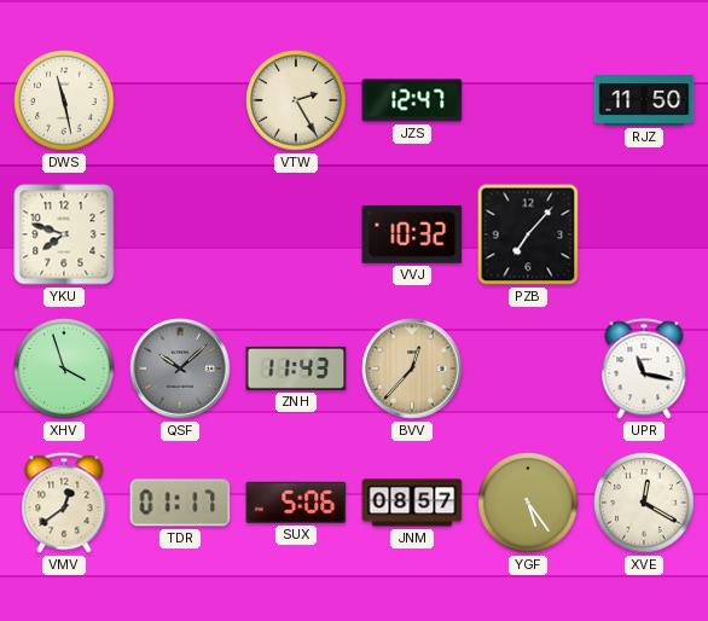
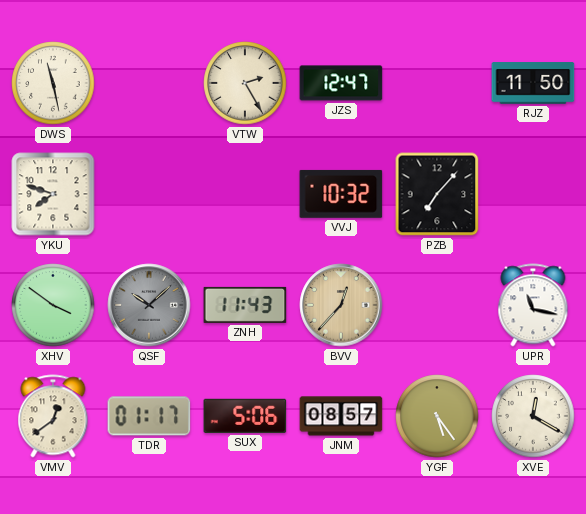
XHV: 3:57 -> 3:51 (53, 305)
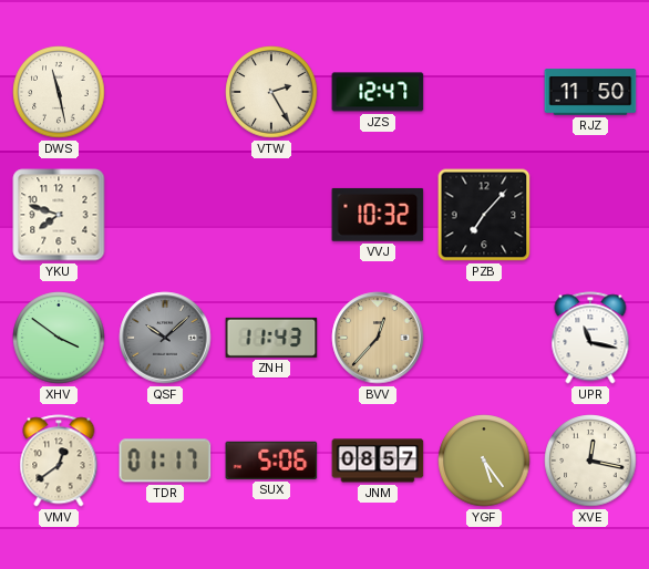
XVE: 12:20 -> 12:17 (590, 461)
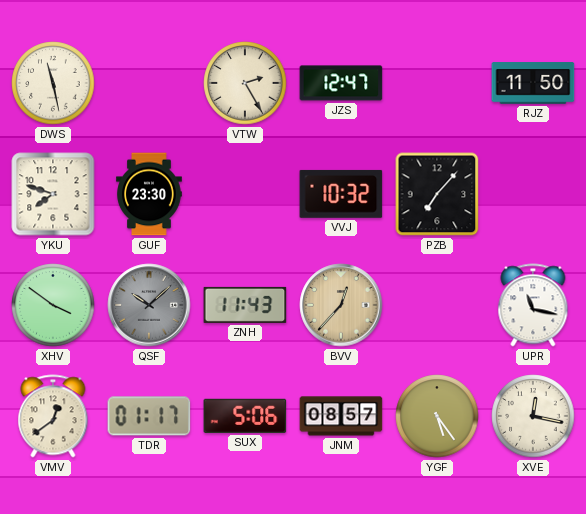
GUF: none -> 23:30 (149, 194)
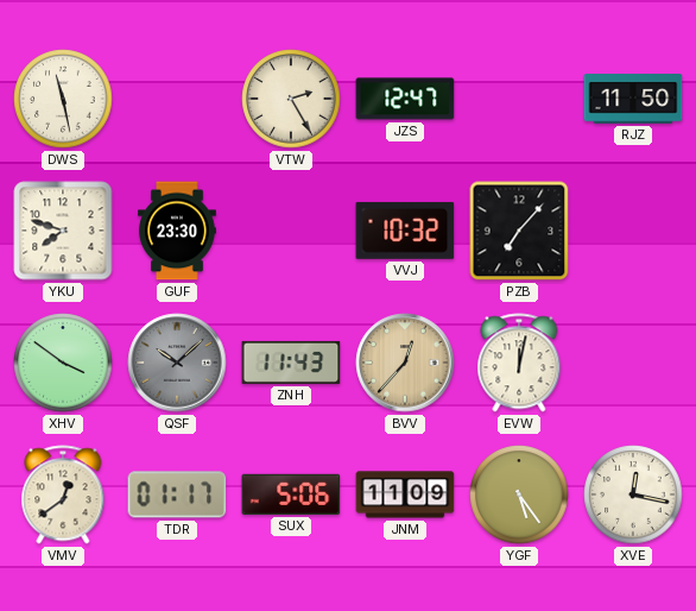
EVW: none -> 12:02 (519, 363)
UPR: 11:17 -> none (533, 305)
JNM: 08:57 -> 11:09 (405, 495)
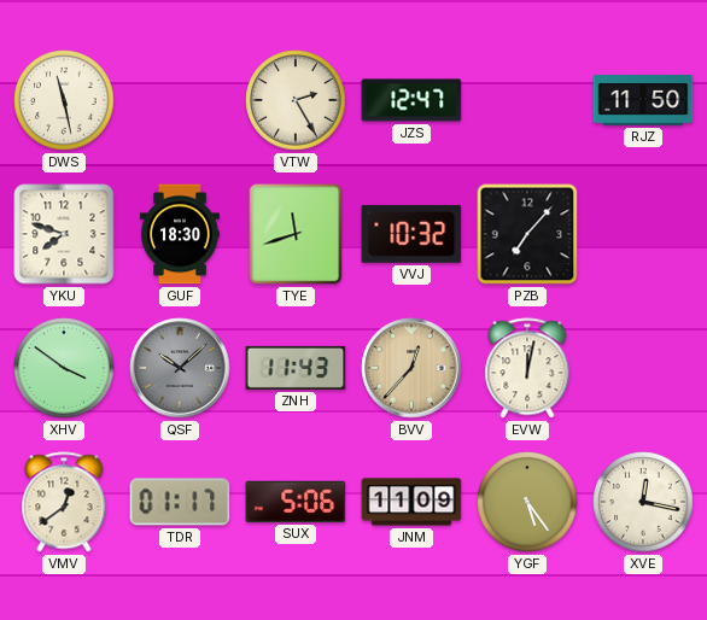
GUF: 23:30 -> 18:30 (180, 234)
TYE: none -> 11:42 (296, 234)
